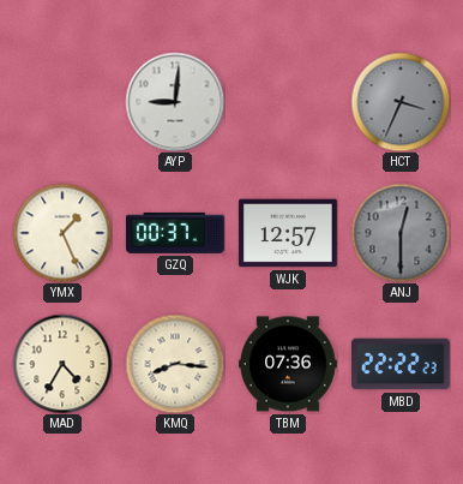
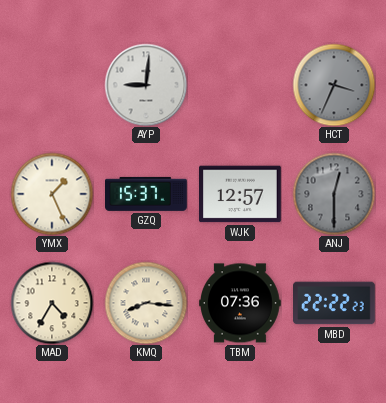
GZQ: 00:37 -> 15:37 (147, 194)
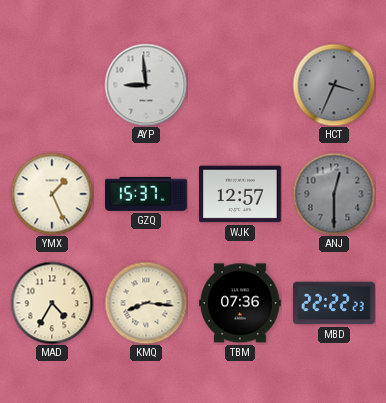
AYP: 9:01 -> 8:59 (146, 85)
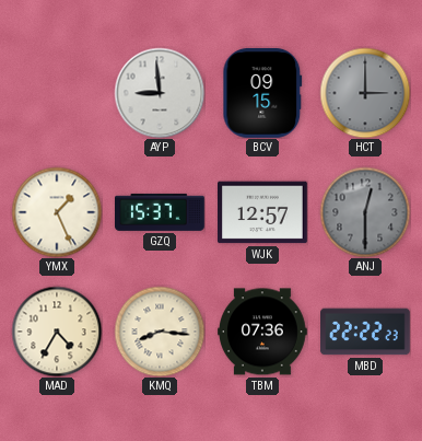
BCV: none -> 09:15 (262, 93)
HCT: 3:34 -> 3:00 (365, 93)
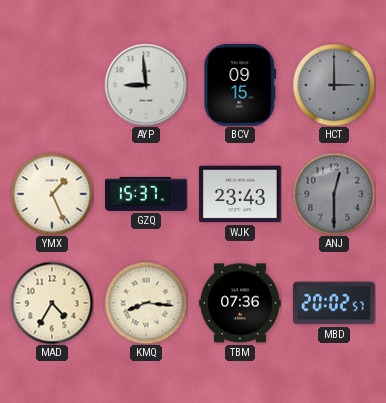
WJK: 12:57 -> 23:43 (241, 194)
MBD: 22:22 -> 20:02 (335, 303)
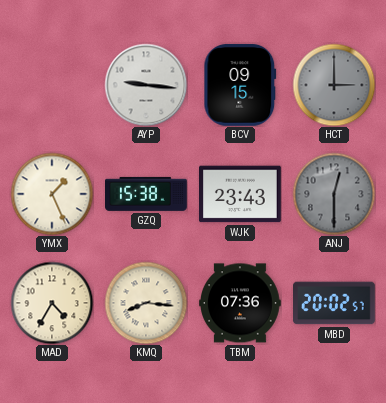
AYP: 8:59 -> 9:16 (146, 85)
GZQ: 15:37 -> 15:38 (147, 194)
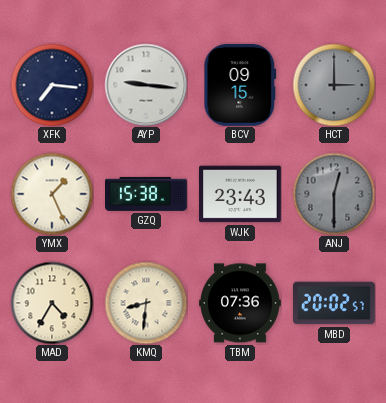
XFK: none -> 7:16 (52, 85)
KMQ: 8:16 -> 8:31 (146, 303)
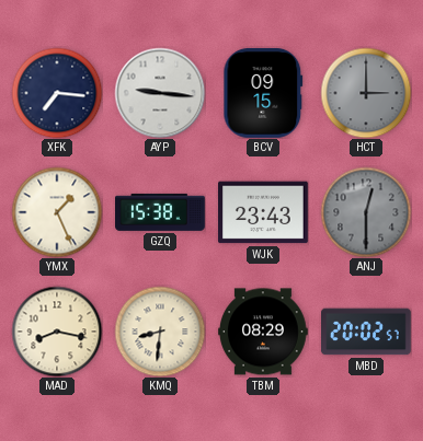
MAD: 4:35 -> 8:17 (57, 332)
TBM: 07:36 -> 08:29 (264, 332)
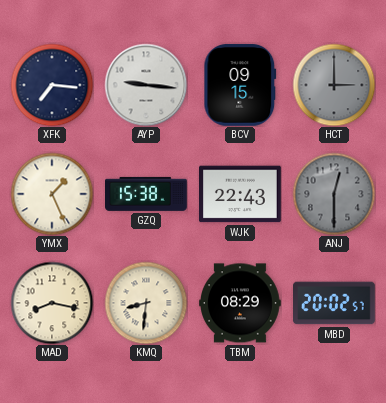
WJK: 23:43 -> 22:43 (241, 194)
